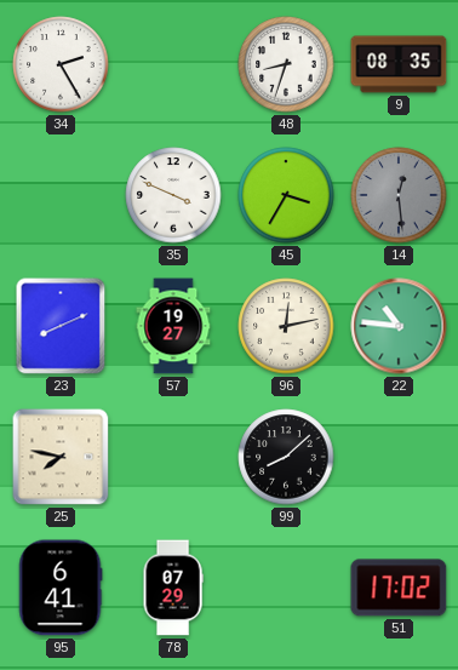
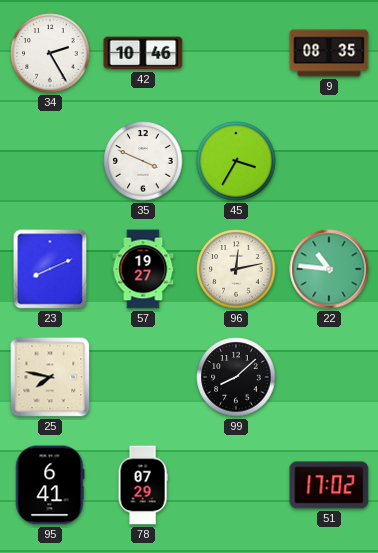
42: none -> 10:46 (143, 53)
48: 8:33 -> none (286, 64)
14: 12:29 -> none (399, 195)
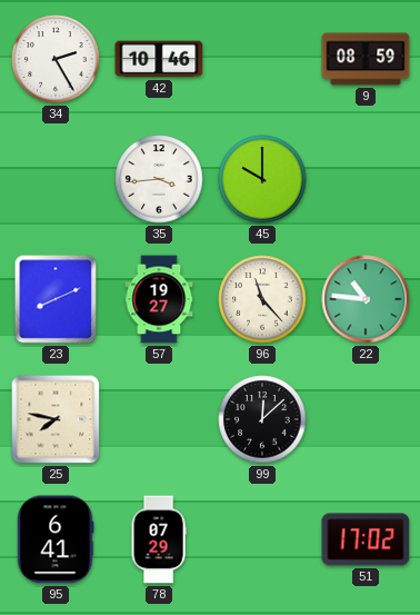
9: 08:35 -> 08:59 (366, 59)
35: 3:49 -> 3:44 (159, 179)
45: 3:35 -> 10:00 (262, 179)
96: 12:13 -> 11:23 (262, 299)
99: 8:08 -> 12:08 (262, 419)
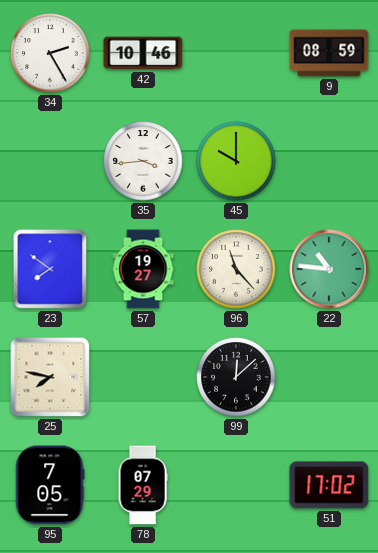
23: 8:11 -> 7:51 (50, 269)
95: 6:41 -> 7:05 (50, 485)
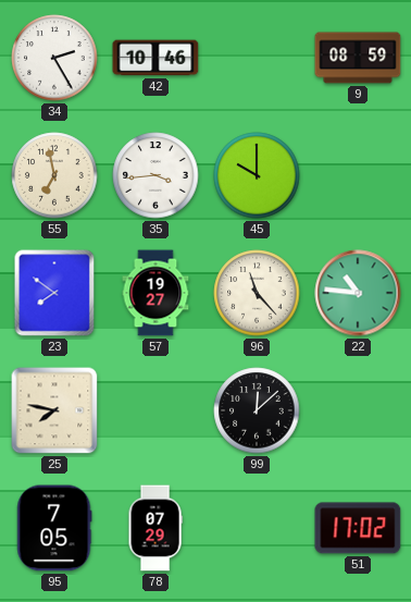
55: none -> 6:58 (54, 175)
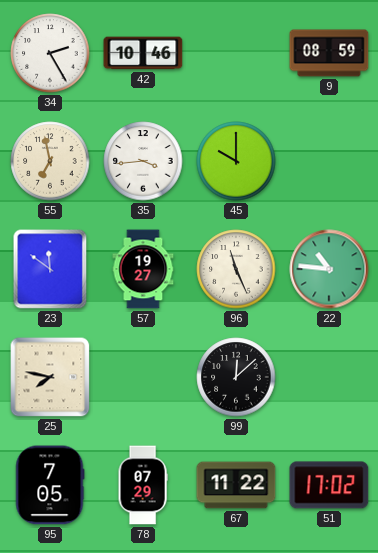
23: 7:51 -> 11:51 (50, 269)
96: 11:23 -> 11:26 (236, 269)
67: none -> 11:22 (236, 485)
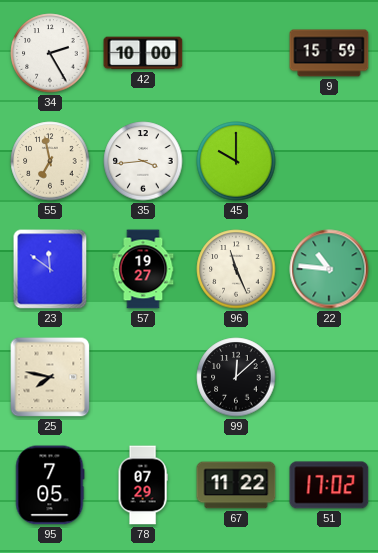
42: 10:46 -> 10:00 (143, 53)
9: 08:59 -> 15:59 (329, 53)
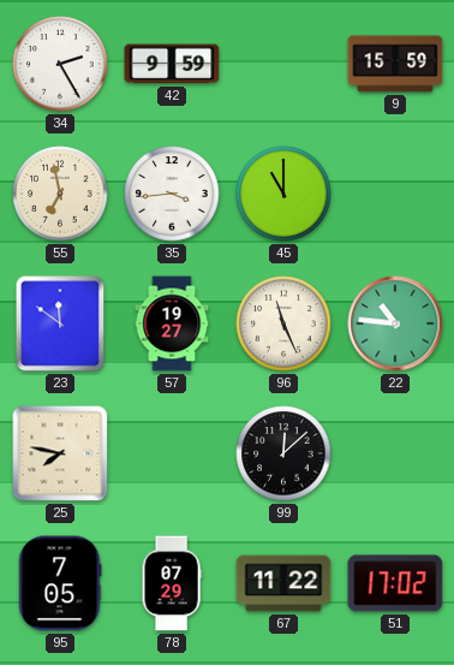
42: 10:00 -> 9:59 (172, 64)
45: 10:00 -> 11:00 (283, 194)
